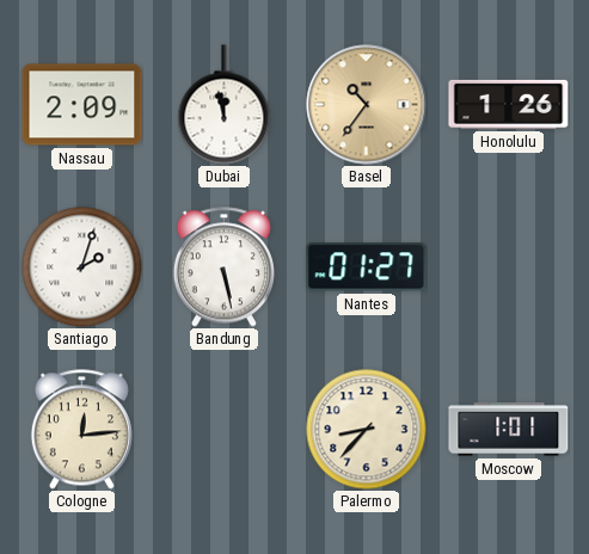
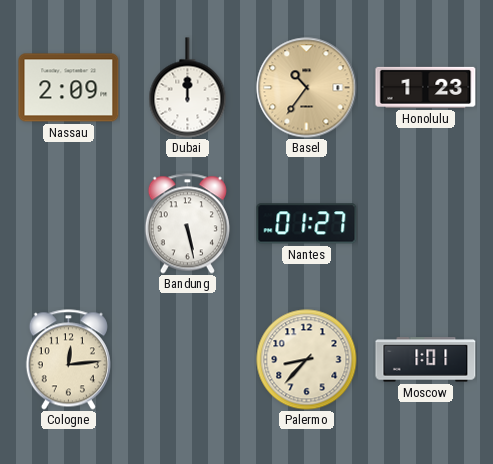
Dubai: 11:58 -> 12:00 (188, 88)
Honolulu: 1:26 -> 1:23 (426, 87)
Santiago: 2:03 -> none (82, 267)
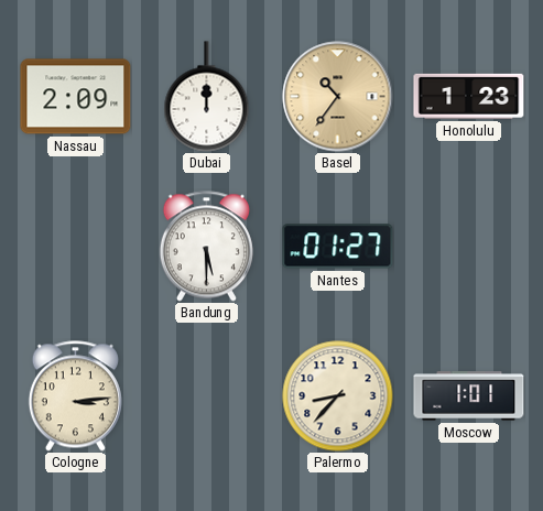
Bandung: 5:28 -> 5:30 (206, 247)
Cologne: 12:14 -> 3:14 (75, 396)
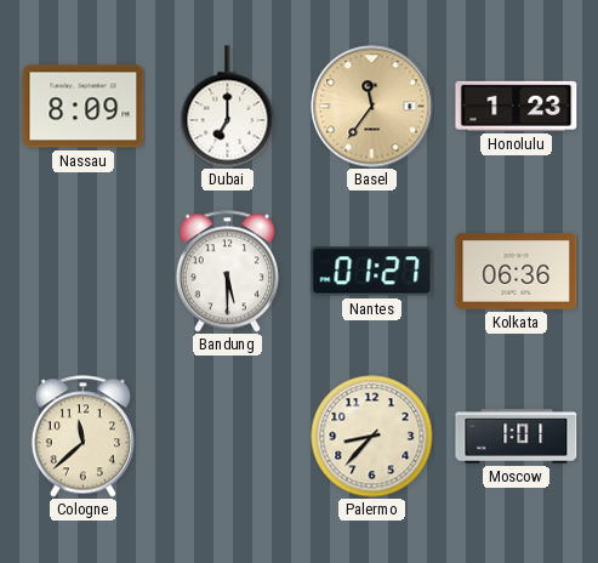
Nassau: 2:09 -> 8:09 (84, 107)
Dubai: 12:00 -> 7:00 (228, 107)
Basel: 10:36 -> 11:36 (372, 107)
Kolkata: none -> 06:36 (517, 272)
Cologne: 3:14 -> 11:38 (82, 437)
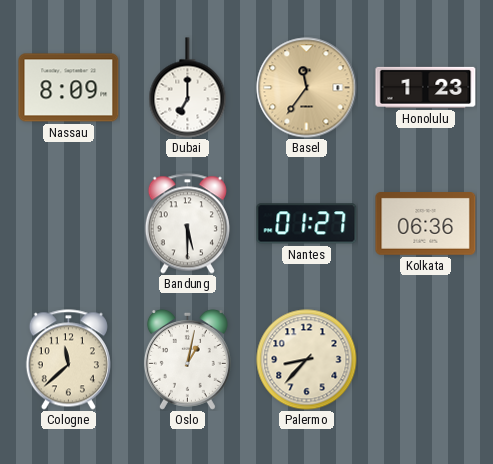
Oslo: none -> 1:02 (187, 360)
Moscow: 1:01 -> none (517, 437)
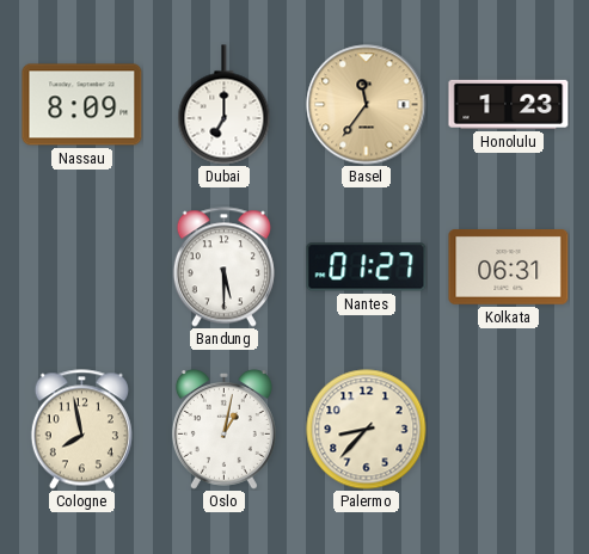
Kolkata: 06:36 -> 06:31 (509, 267)
Cologne: 11:38 -> 7:58 (81, 430)
